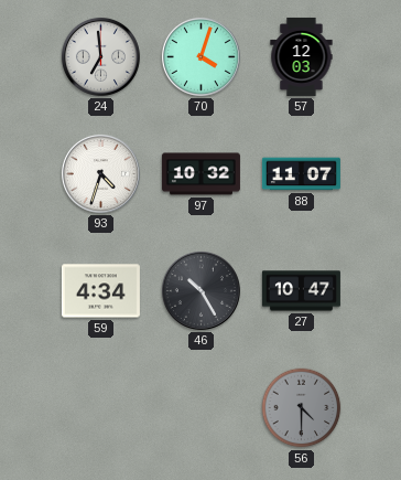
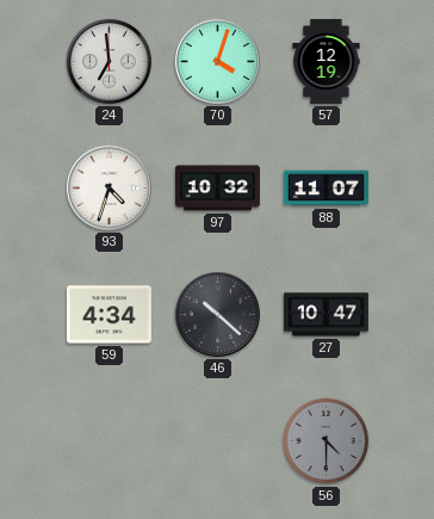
57: 12:03 -> 12:19 (327, 61)
46: 10:25 -> 10:22 (217, 314)
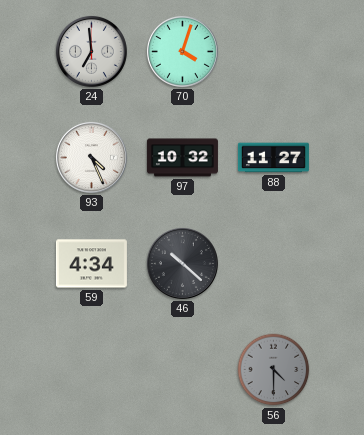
57: 12:19 -> none (327, 61)
93: 4:33 -> 4:26 (91, 157)
88: 11:07 -> 11:27 (273, 158)
27: 10:47 -> none (325, 315)
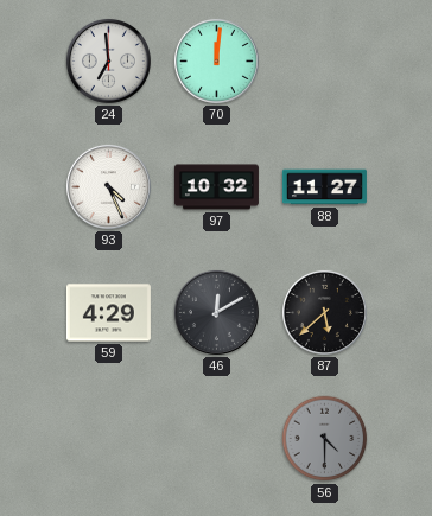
70: 4:03 -> 12:01 (216, 60)
59: 4:34 -> 4:29 (108, 313)
46: 10:22 -> 12:10 (216, 312)
87: none -> 5:38 (324, 312)
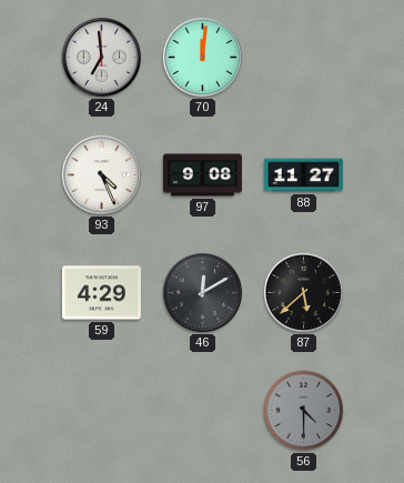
97: 10:32 -> 9:08 (202, 175)
